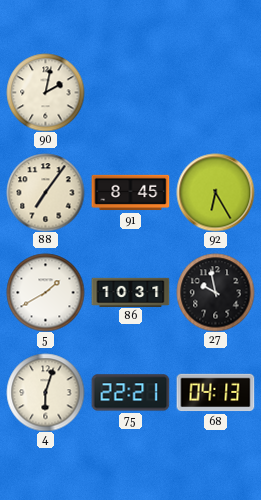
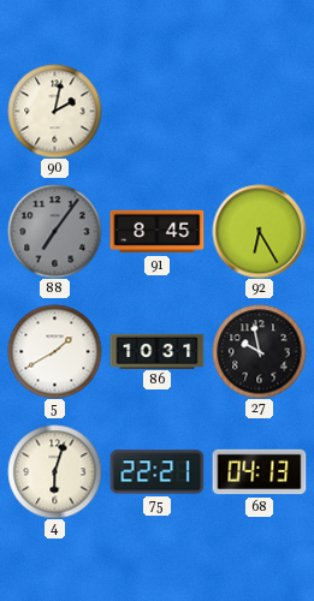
88 dial: cream -> grey (54, 231)
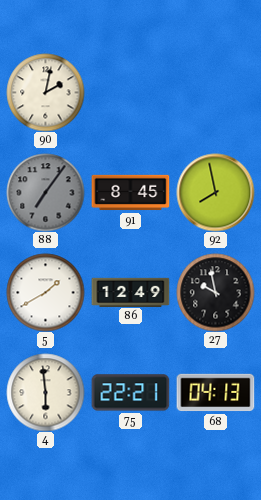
92: 6:25 -> 7:58 (215, 192)
86: 10:31 -> 12:49 (130, 292)
4: 6:03 -> 5:59 (45, 392)
